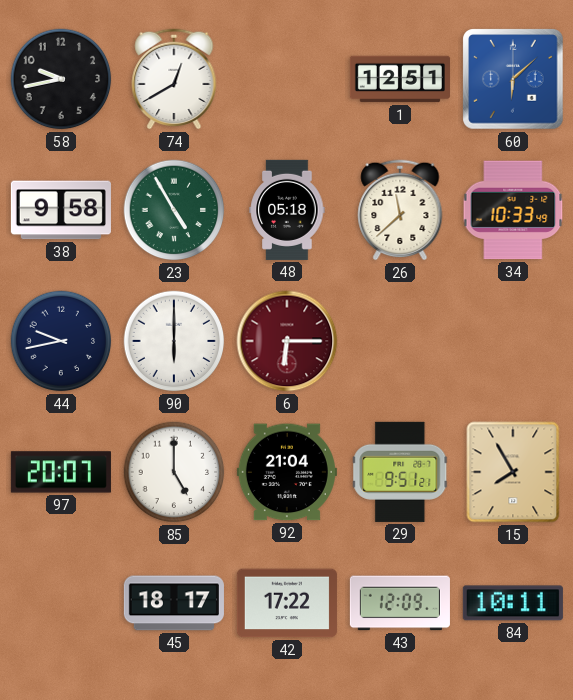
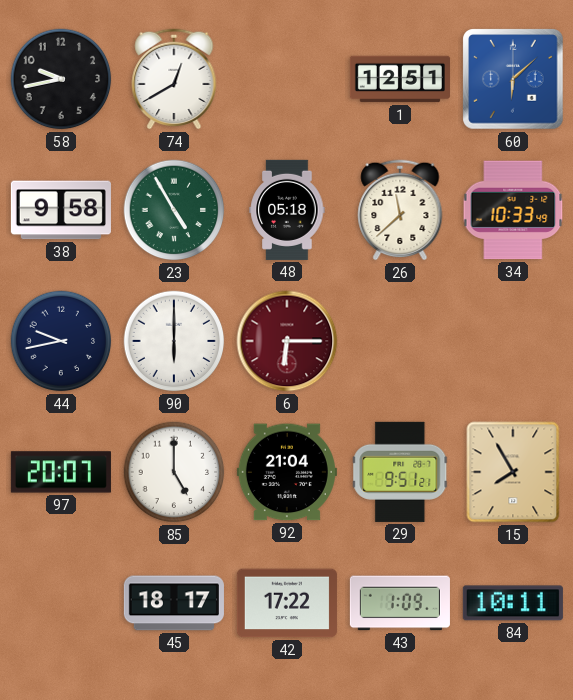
43: 12:09 -> 1:09 (400, 603)
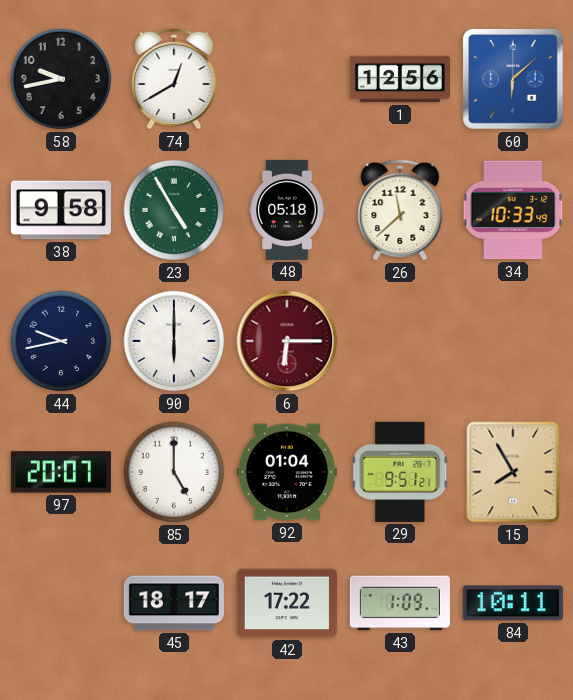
1: 12:51 -> 12:56 (400, 79)
92: 21:04 -> 01:04 (287, 472)
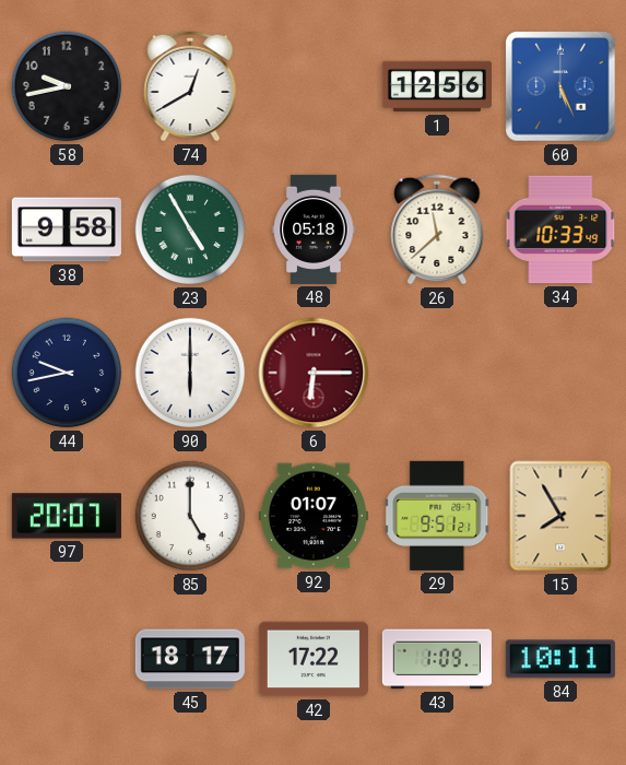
60: 6:08 -> 5:26 (560, 86)
92: 01:04 -> 01:07 (314, 516)
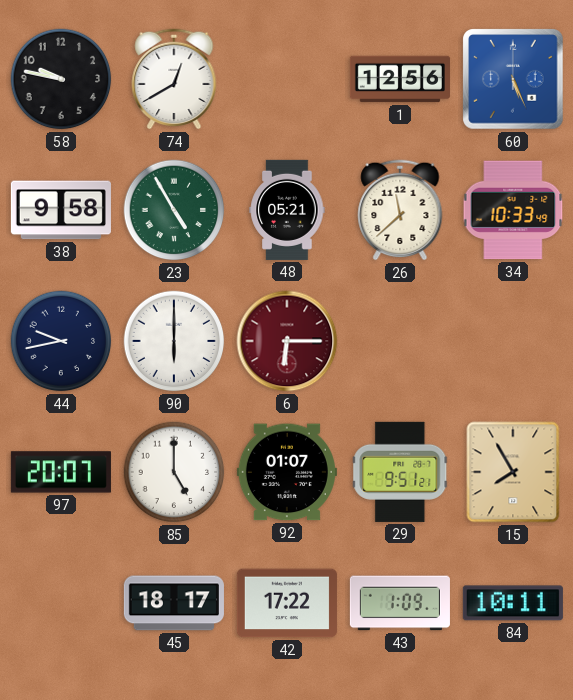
58: 9:43 -> 9:47 (61, 79)
48: 05:18 -> 05:21 (287, 210)
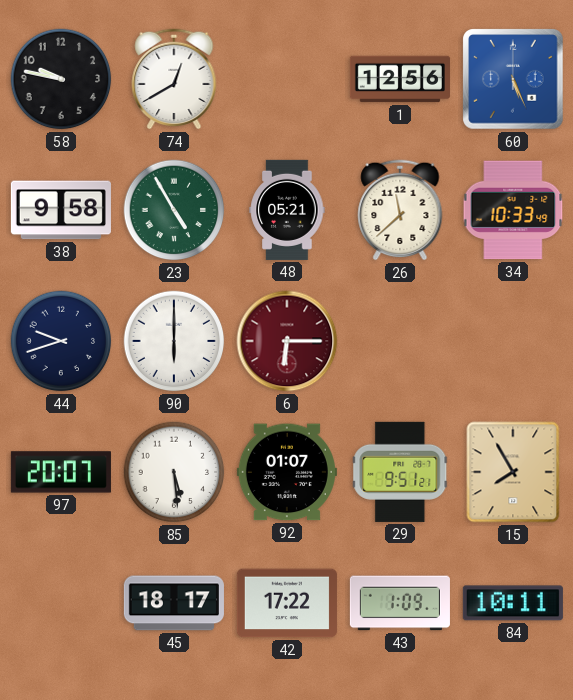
44: 9:43 -> 9:42 (61, 341)
85: 5:00 -> 5:29 (174, 472)
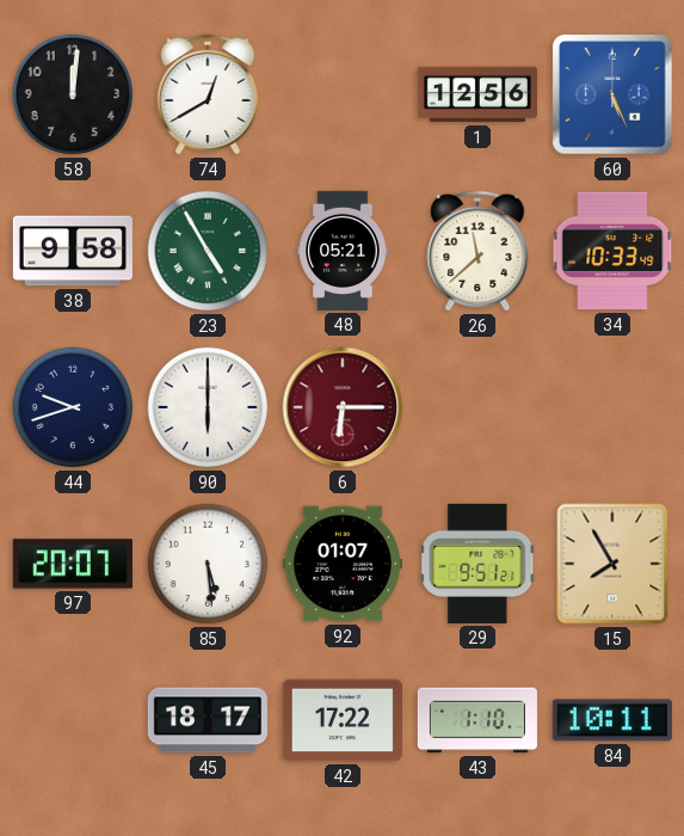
58: 9:47 -> 12:01 (73, 94)
43: 1:09 -> 1:10 (477, 720)
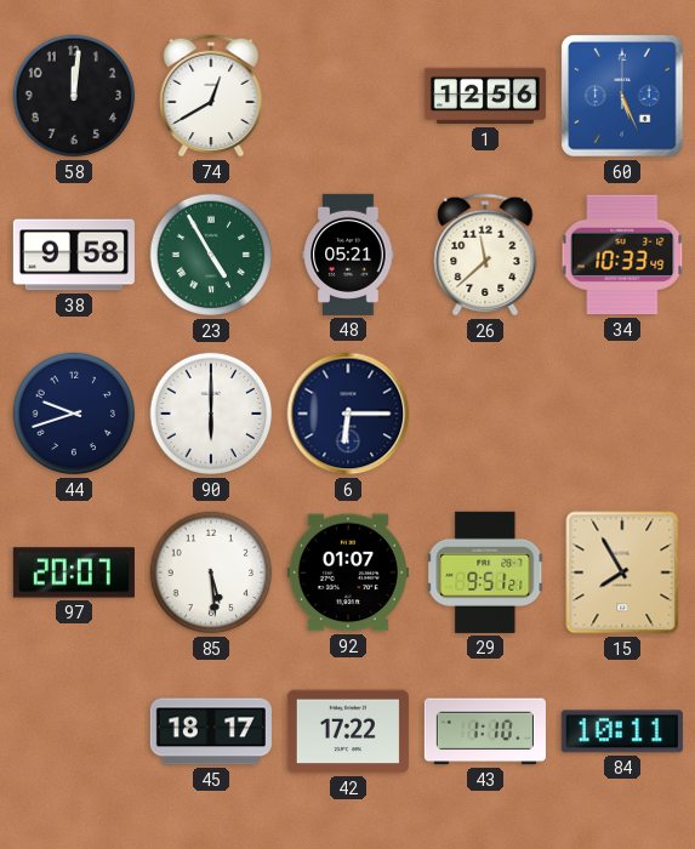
6 dial: burgundy -> navy (348, 414)
